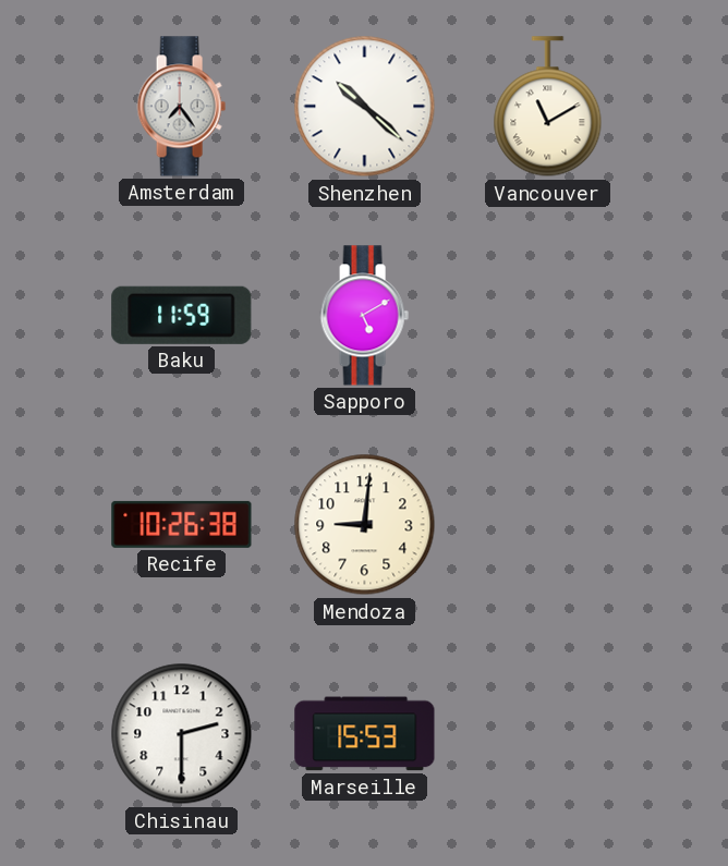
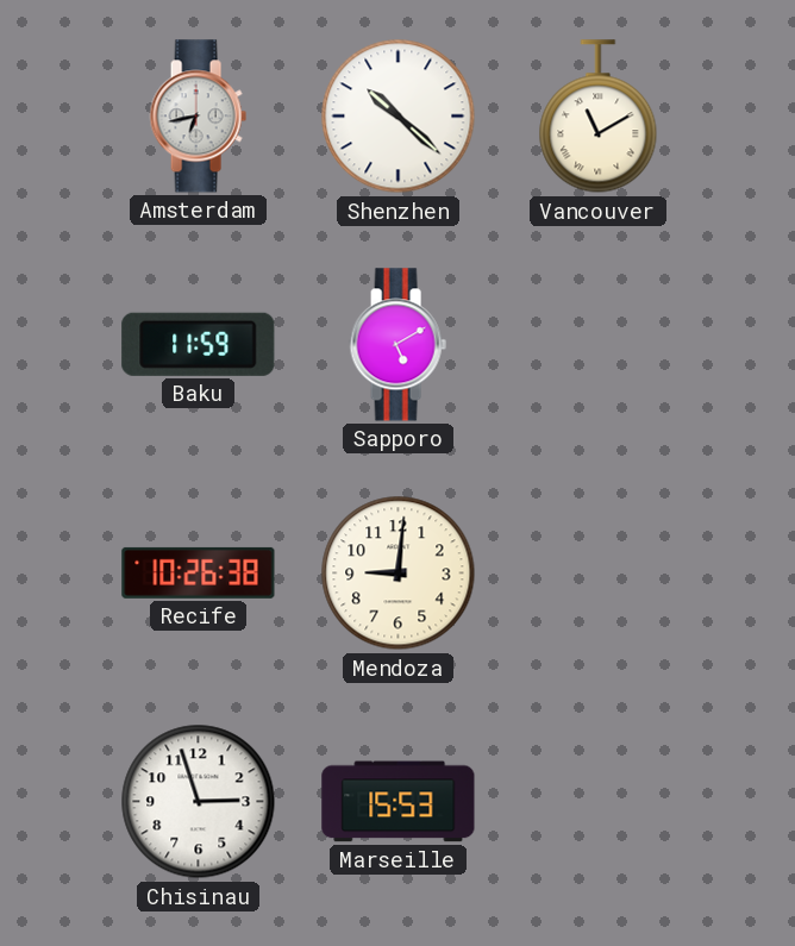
Amsterdam: 7:24 -> 6:43 (198, 117)
Chisinau: 2:30 -> 2:57 (199, 802)
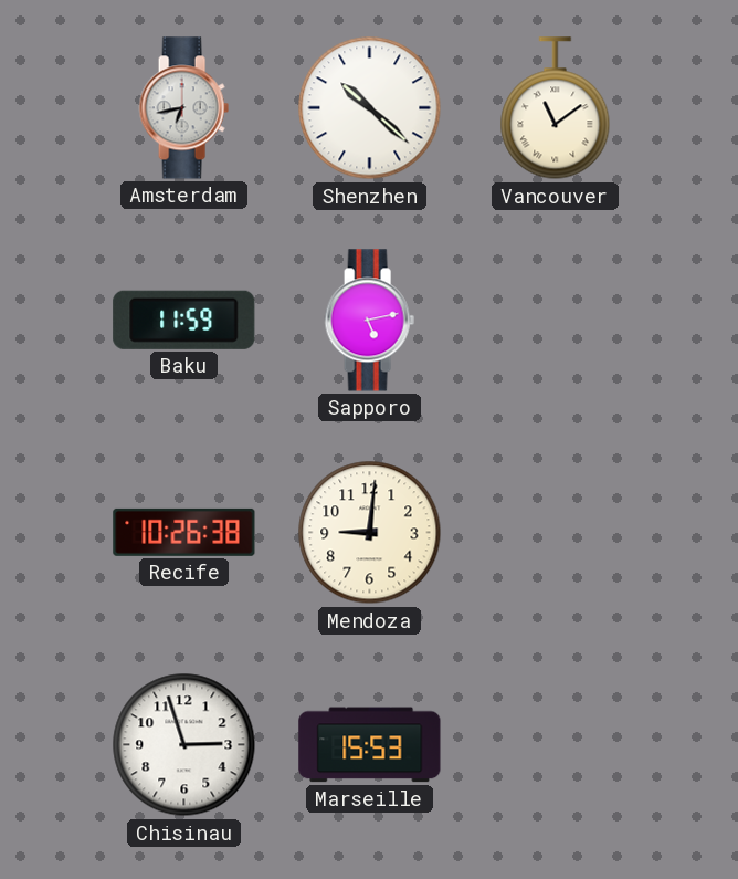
Vancouver: 11:10 -> 11:09 (556, 108)
Sapporo: 5:10 -> 5:13 (369, 321)
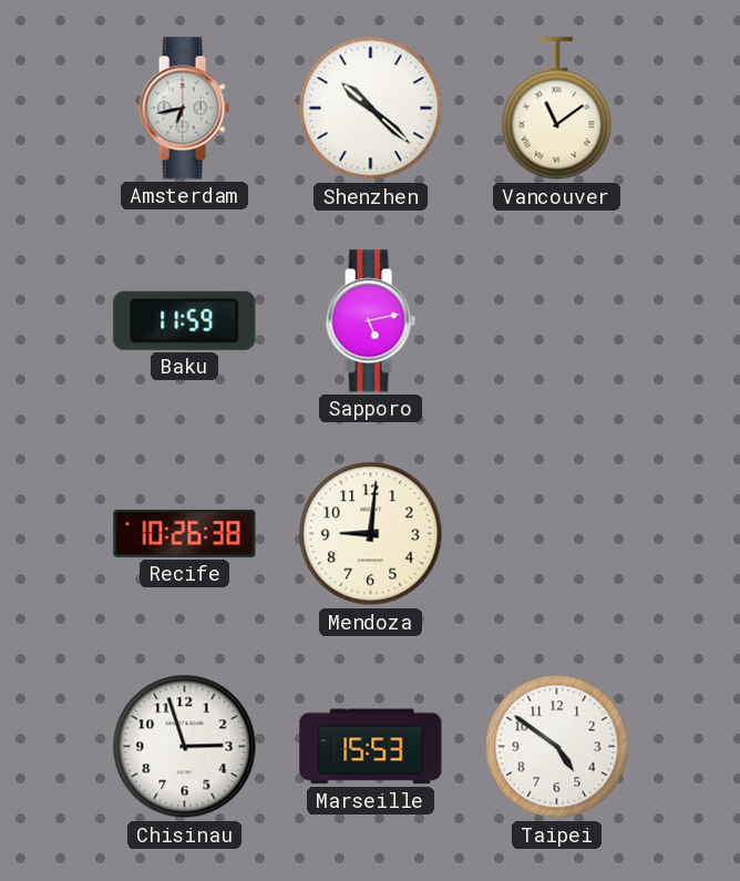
Taipei: none -> 4:51 (557, 747)
